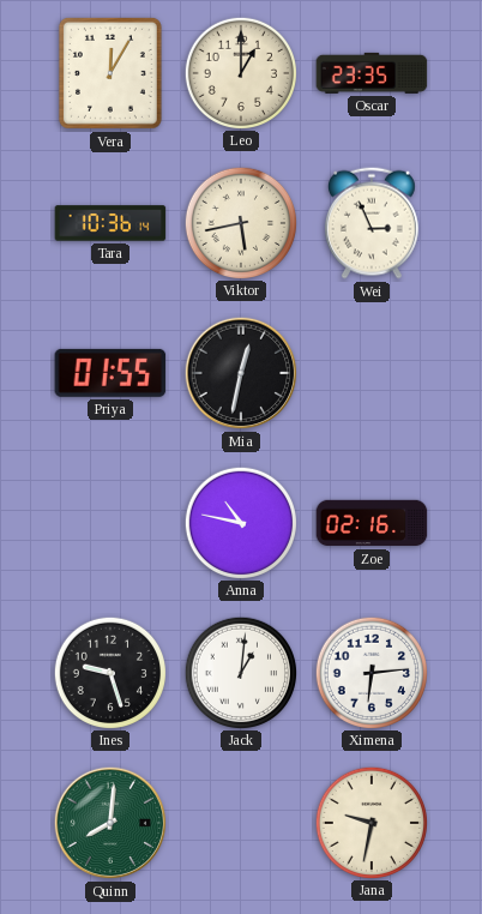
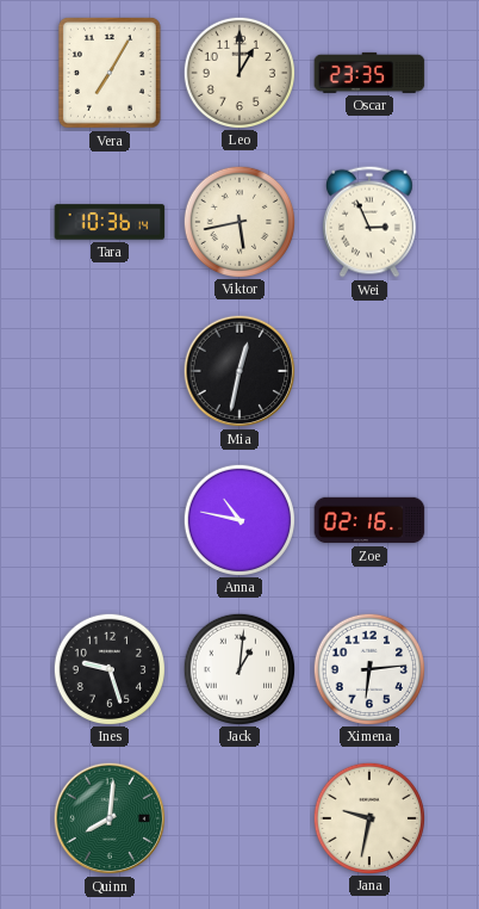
Vera: 12:05 -> 7:05 (110, 73)
Priya: 01:55 -> none (110, 373)
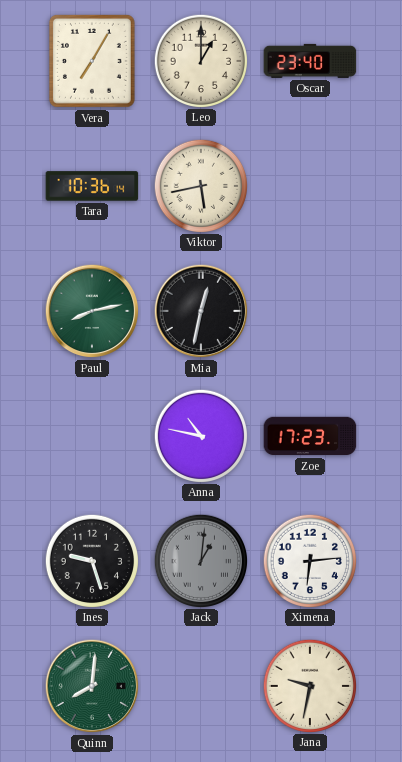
Oscar: 23:35 -> 23:40 (310, 61)
Wei: 2:56 -> none (369, 222)
Paul: none -> 8:13 (92, 311)
Zoe: 02:16 -> 17:23 (310, 436)
Jack dial: white -> grey (200, 560)
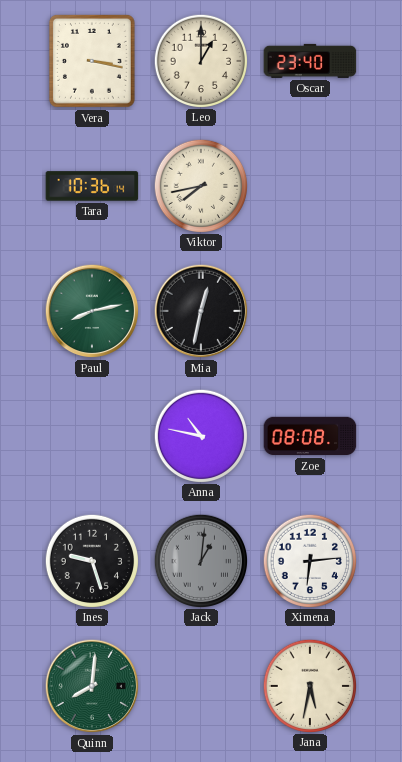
Vera: 7:05 -> 3:17 (92, 61)
Viktor: 5:43 -> 7:43 (200, 185)
Zoe: 17:23 -> 08:08 (310, 436)
Jana: 9:32 -> 5:32 (309, 685)
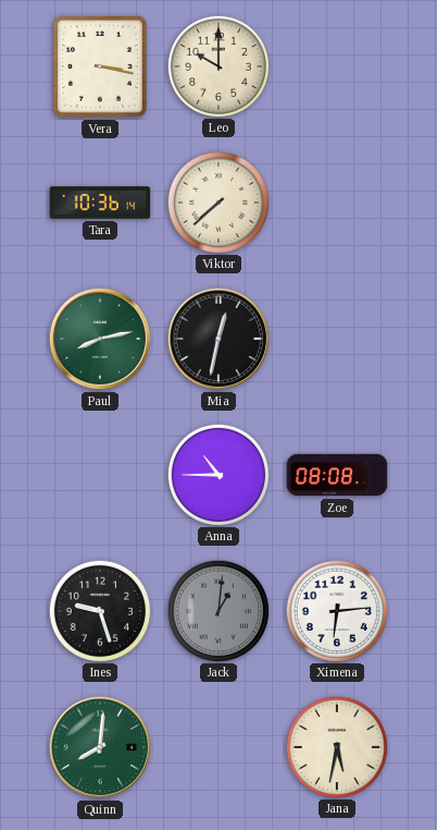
Leo: 1:00 -> 10:00 (217, 65)
Oscar: 23:40 -> none (310, 61)
Viktor: 7:43 -> 7:38 (217, 202)
Anna: 10:47 -> 10:45 (217, 474)
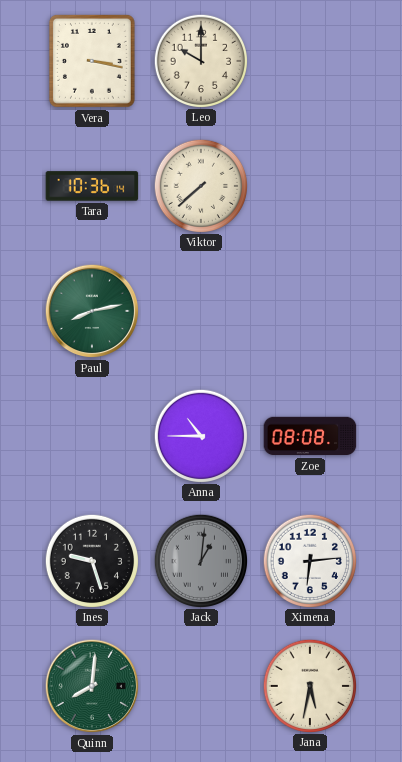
Mia: 12:32 -> none (218, 339)
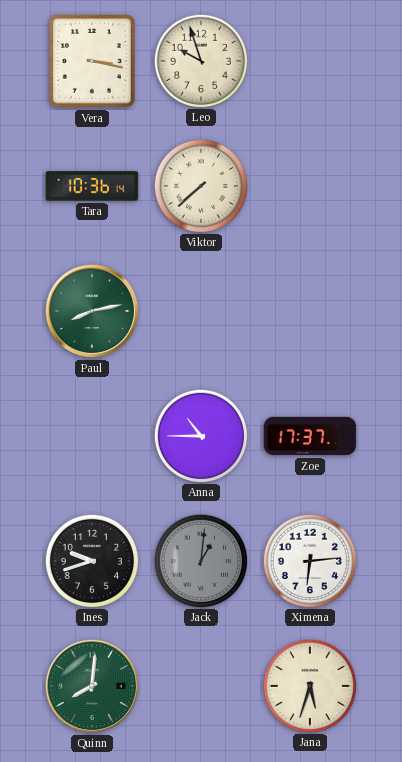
Leo: 10:00 -> 9:57 (200, 60)
Zoe: 08:08 -> 17:37 (310, 436)
Ines: 9:27 -> 9:42 (91, 560)
Jana: 5:32 -> 5:33 (309, 685)
